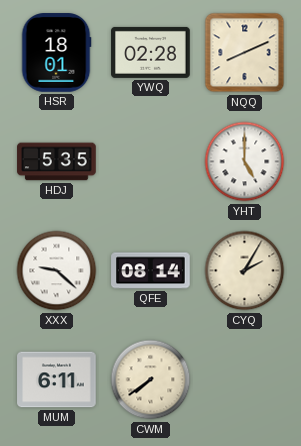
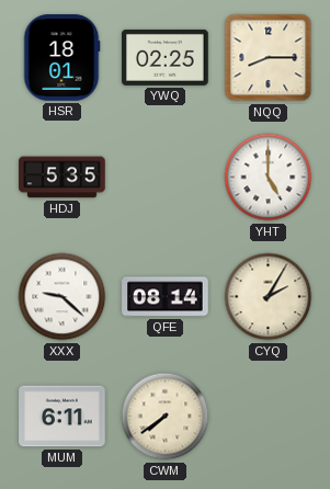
YWQ: 02:28 -> 02:25 (166, 57)
NQQ: 8:11 -> 8:15 (269, 58)
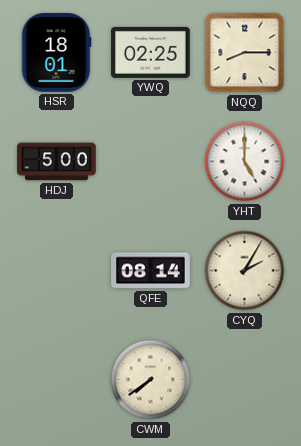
HDJ: 5:35 -> 5:00 (57, 162)
XXX: 9:22 -> none (62, 297)
MUM: 6:11 -> none (62, 417)
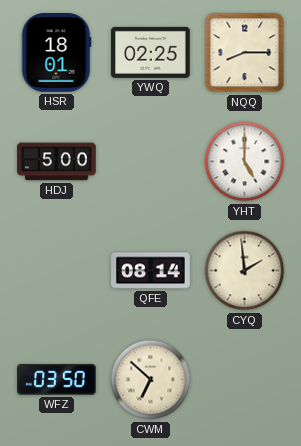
CYQ: 2:05 -> 1:59 (245, 271)
WFZ: none -> 03:50 (57, 380)
CWM: 7:39 -> 6:52 (151, 380)
